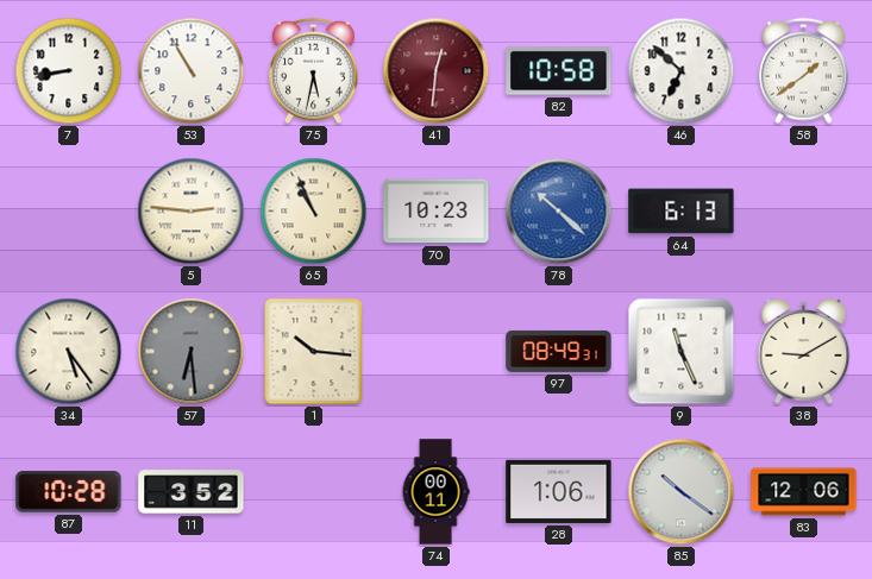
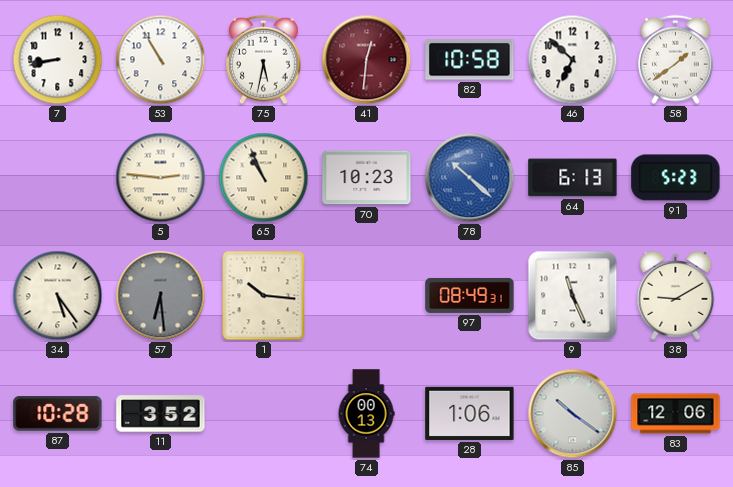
91: none -> 5:23 (676, 178)
74: 00:11 -> 00:13 (366, 414)
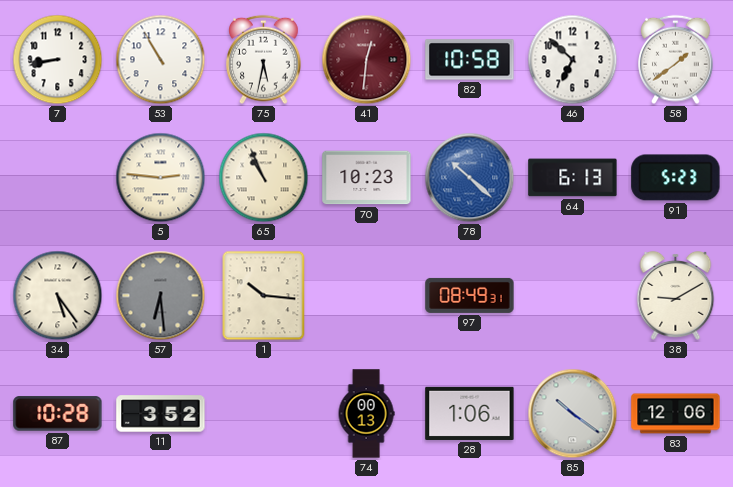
9: 11:26 -> none (573, 296)
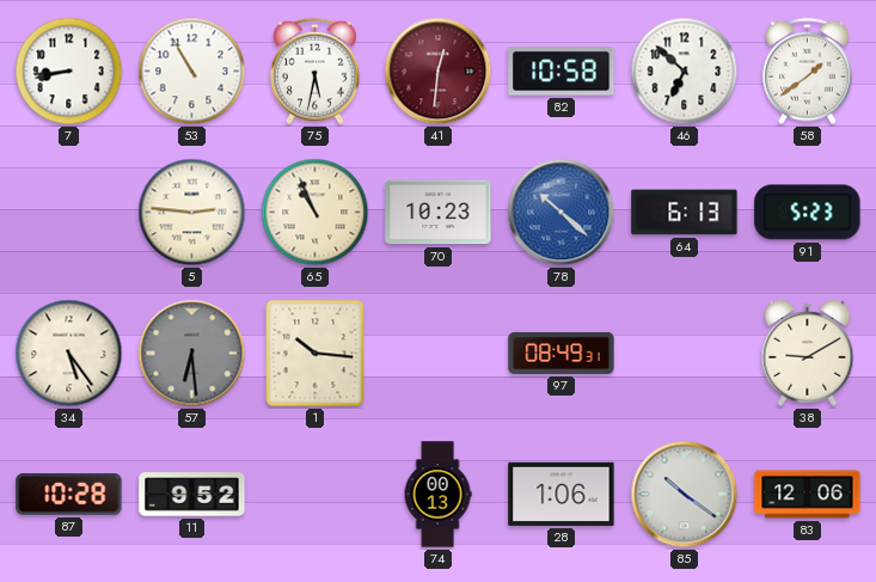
11: 3:52 -> 9:52 (192, 495)
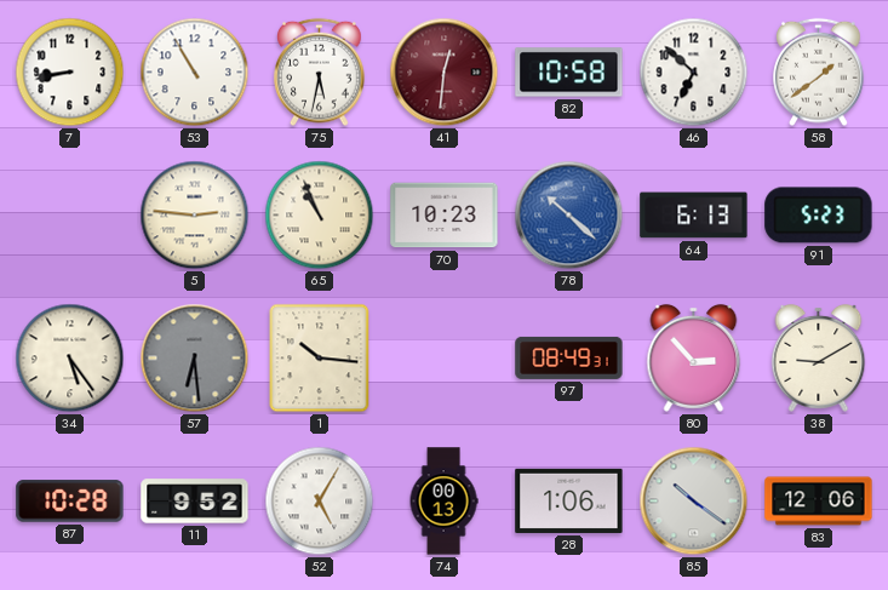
80: none -> 2:53 (694, 357)
52: none -> 5:05 (320, 502)
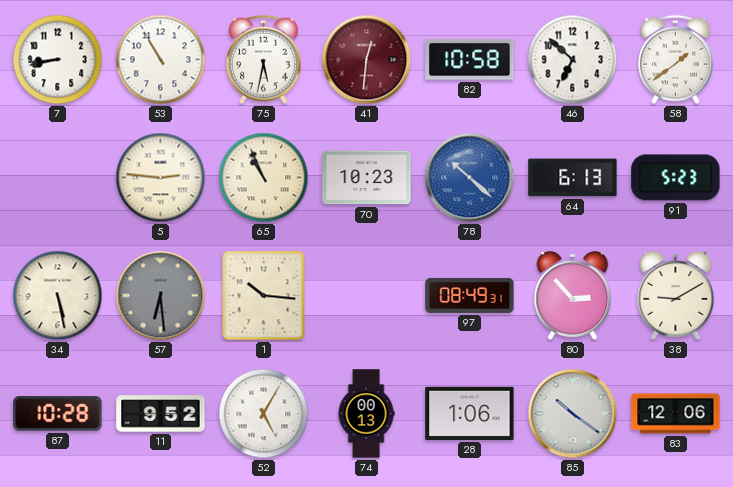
34: 5:24 -> 5:28 (58, 296)
